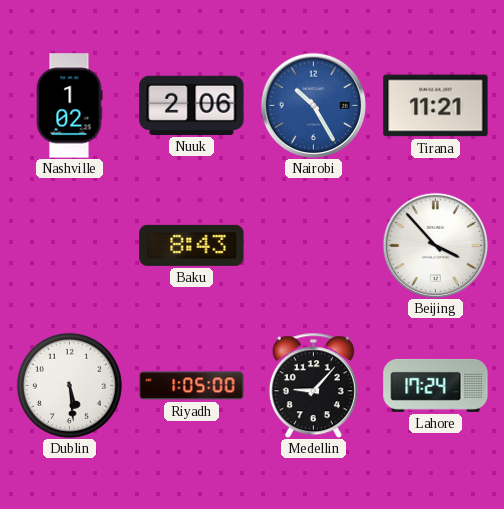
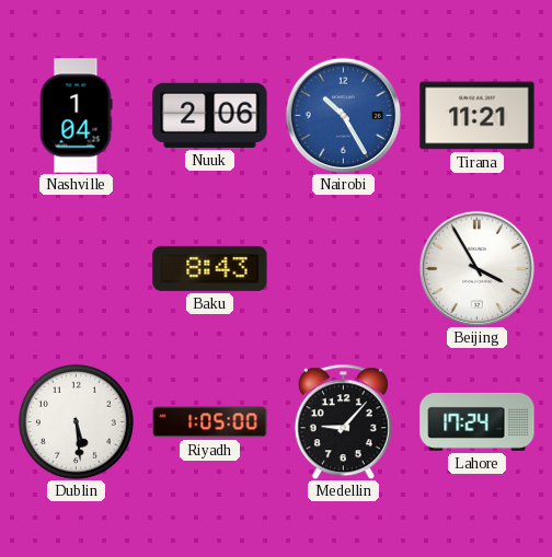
Nashville: 1:02 -> 1:04 (76, 116)
Beijing: 3:53 -> 3:55 (476, 268)
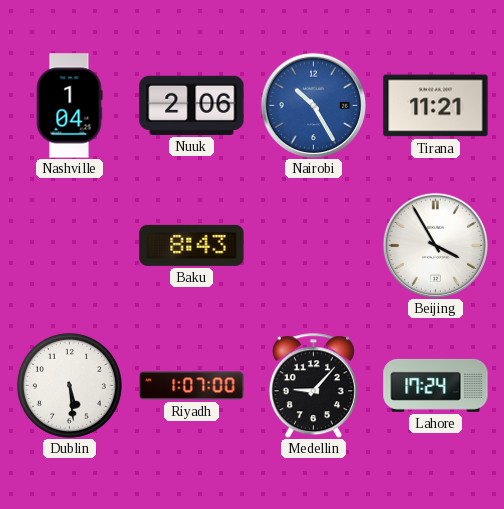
Riyadh: 1:05 -> 1:07 (192, 386)
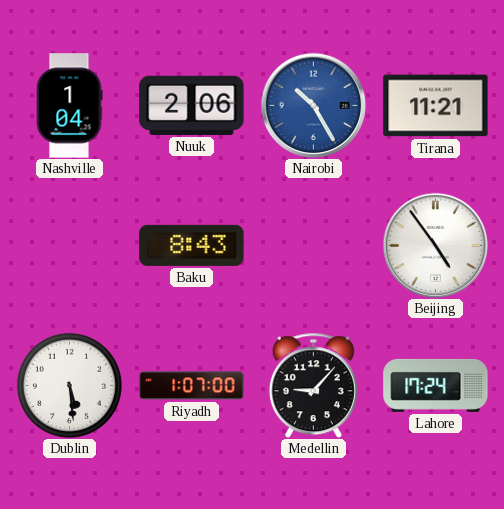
Beijing: 3:55 -> 4:54 (435, 245)
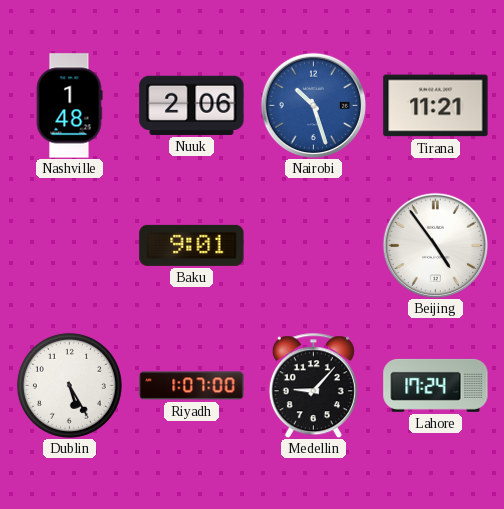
Nashville: 1:04 -> 1:48 (69, 106)
Nairobi: 10:25 -> 10:27 (313, 105)
Baku: 8:43 -> 9:01 (192, 245)
Dublin: 5:29 -> 5:25 (69, 385)
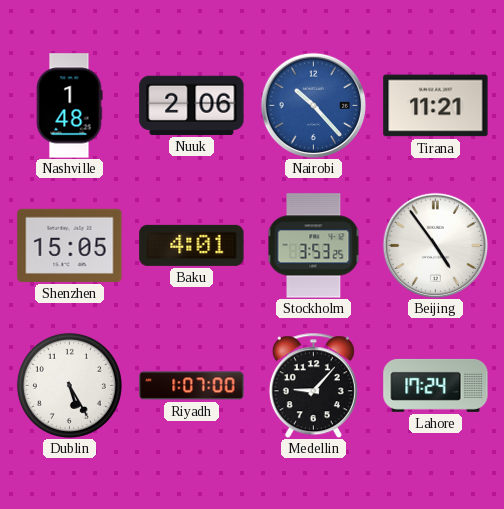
Nairobi: 10:27 -> 10:23 (313, 105)
Shenzhen: none -> 15:05 (70, 245)
Baku: 9:01 -> 4:01 (192, 245)
Stockholm: none -> 3:53 (314, 246)
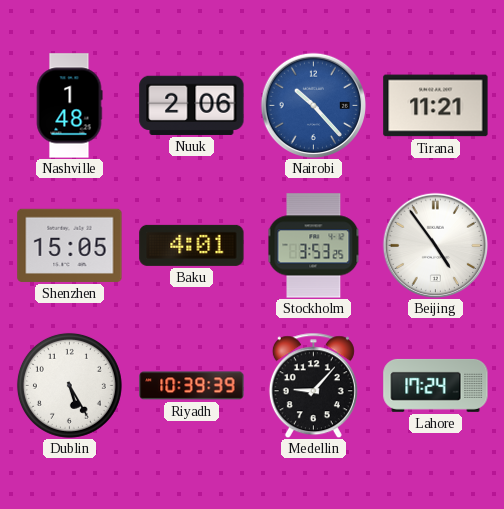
Riyadh: 1:07 -> 10:39 (192, 386)
